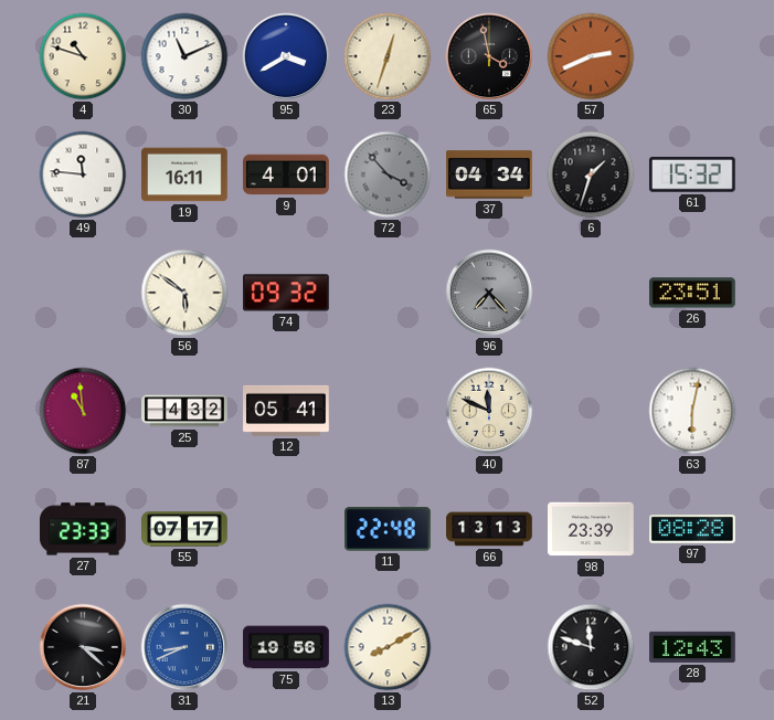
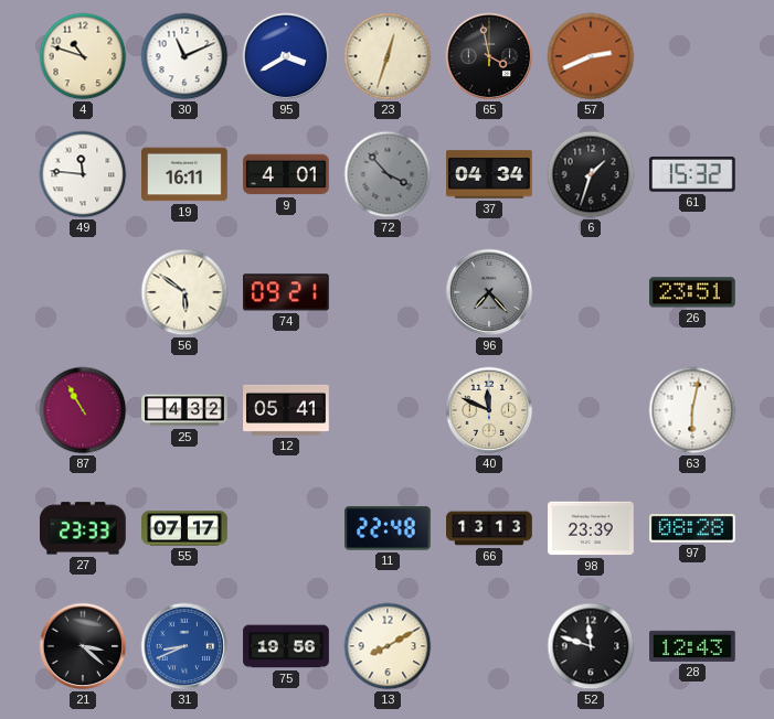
74: 09:32 -> 09:21 (287, 292)
87: 10:59 -> 10:55 (83, 410)
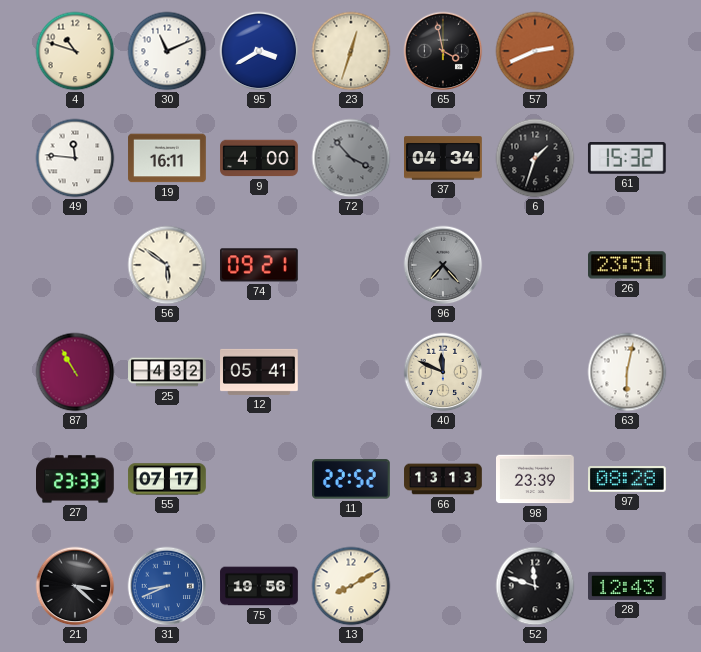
9: 4:01 -> 4:00 (259, 158)
11: 22:48 -> 22:52 (352, 479)
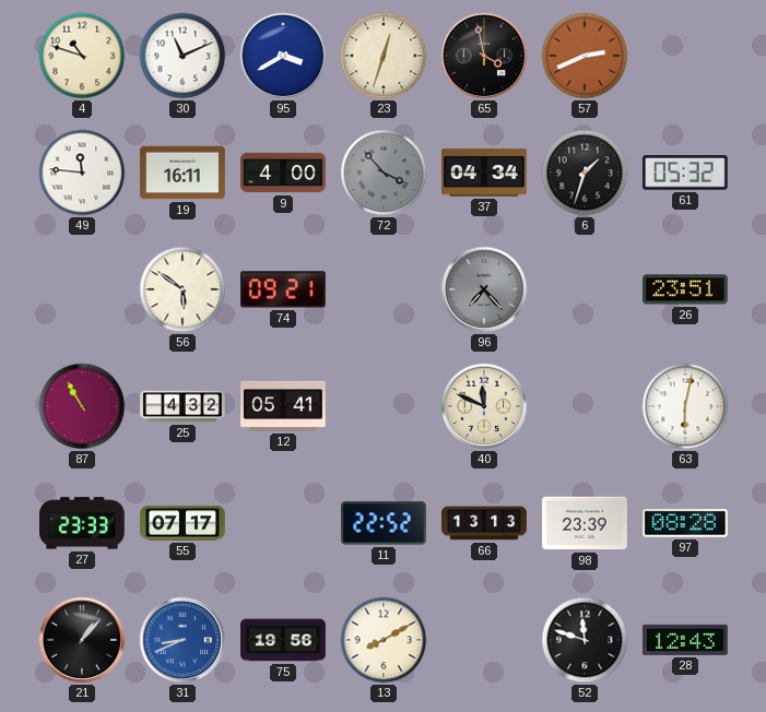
61: 15:32 -> 05:32 (685, 174)
21: 3:22 -> 1:07 (82, 640)
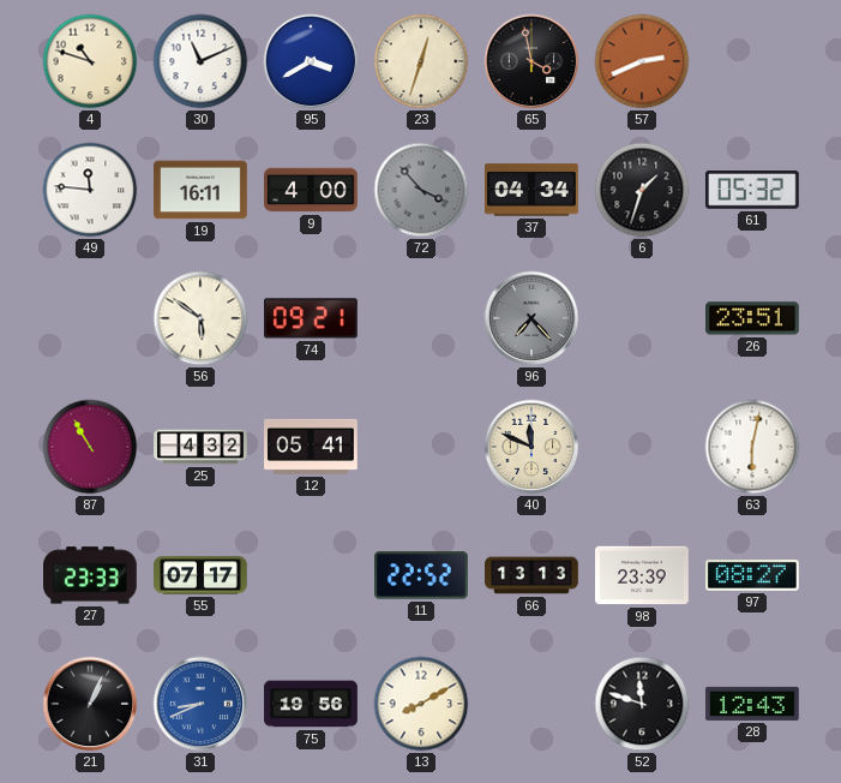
97: 08:28 -> 08:27 (753, 576)
21: 1:07 -> 1:04 (90, 704)
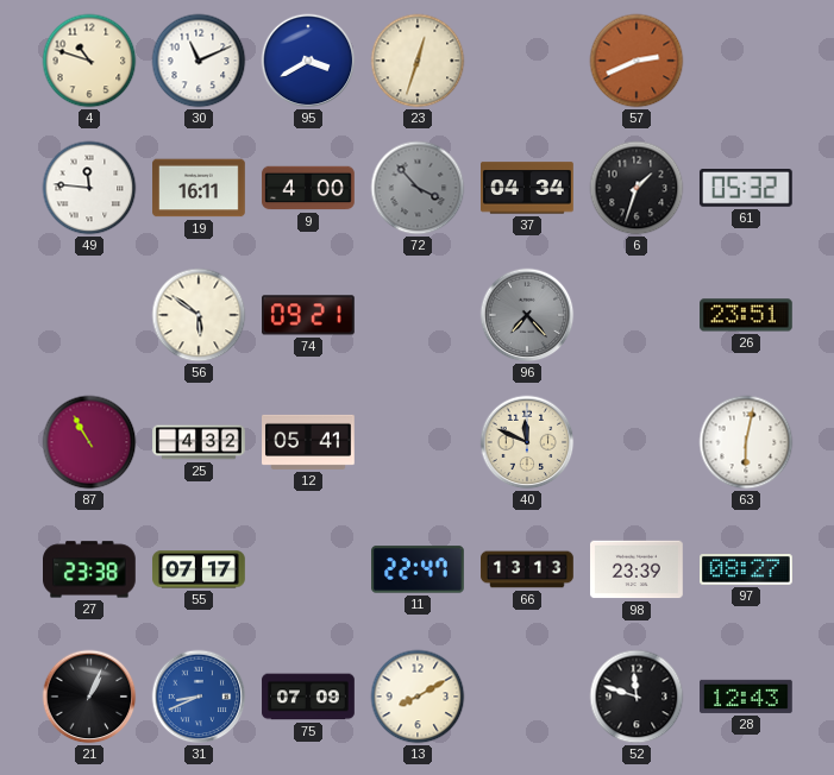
65: 3:58 -> none (531, 61)
27: 23:33 -> 23:38 (90, 569)
11: 22:52 -> 22:47 (419, 569)
75: 19:56 -> 07:09 (308, 697)
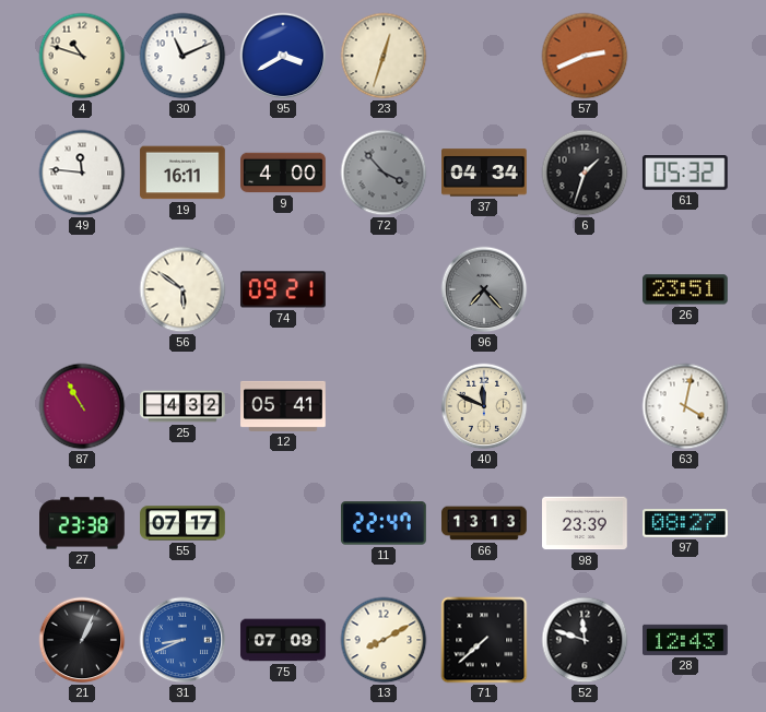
63: 6:02 -> 4:02 (685, 406)
71: none -> 7:38 (484, 640)
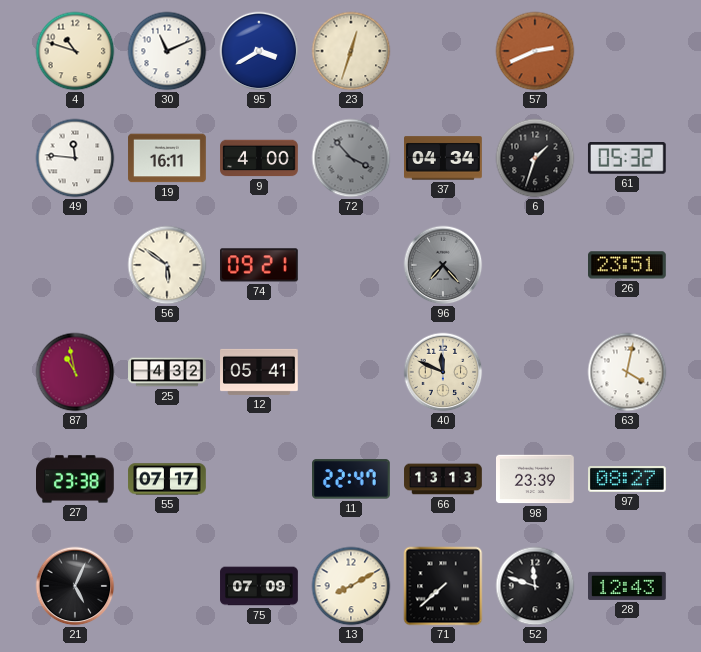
87: 10:55 -> 10:58 (75, 372)
21: 1:04 -> 5:04 (75, 586)
31: 8:41 -> none (182, 640)
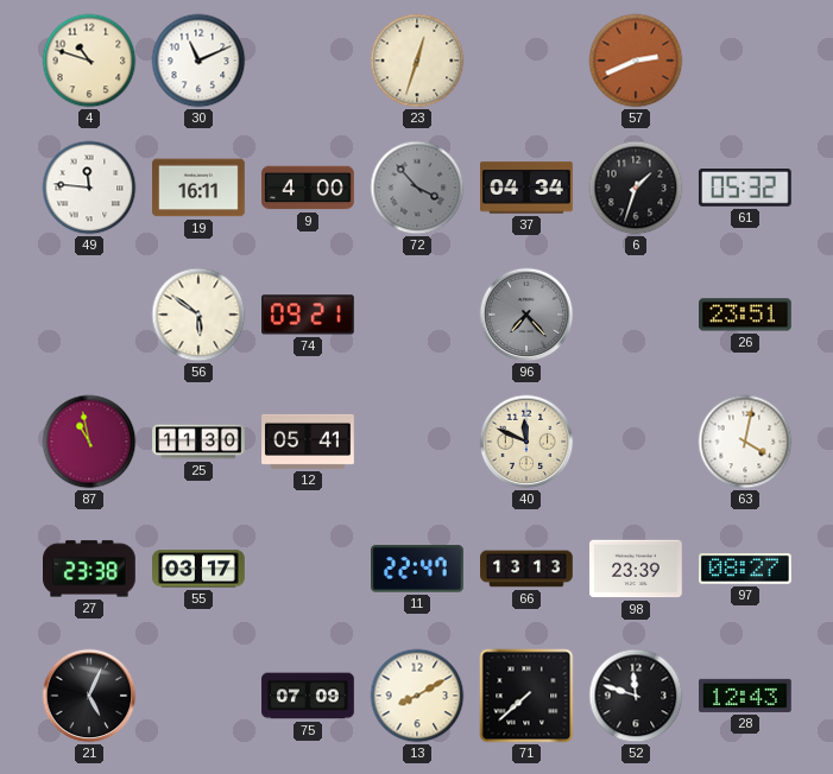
95: 3:40 -> none (259, 51)
25: 4:32 -> 11:30 (198, 442)
55: 07:17 -> 03:17 (198, 569)
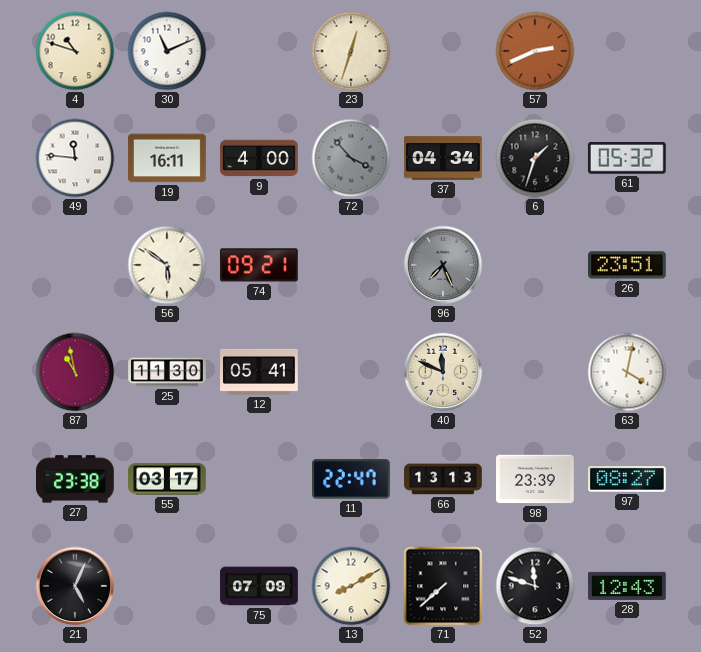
96: 7:23 -> 7:26 (443, 265)
